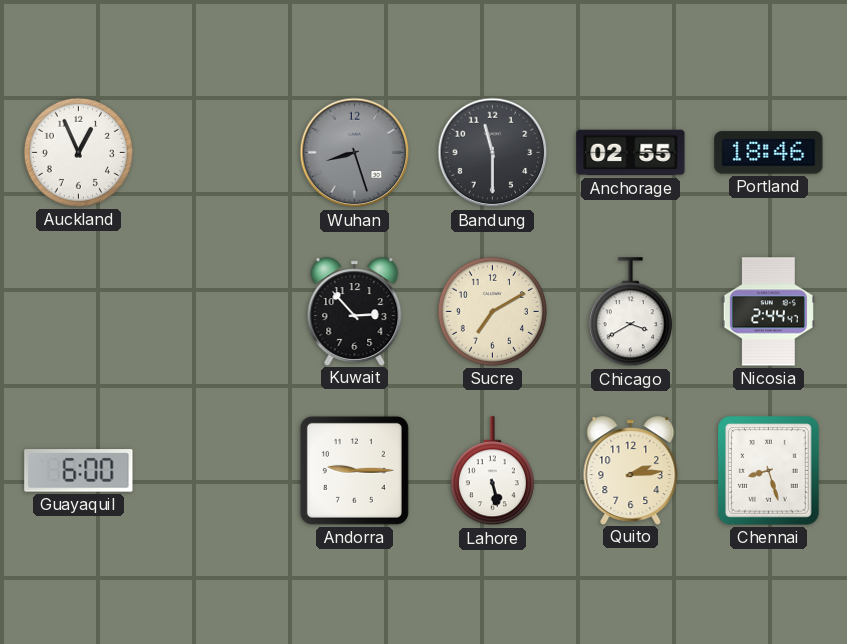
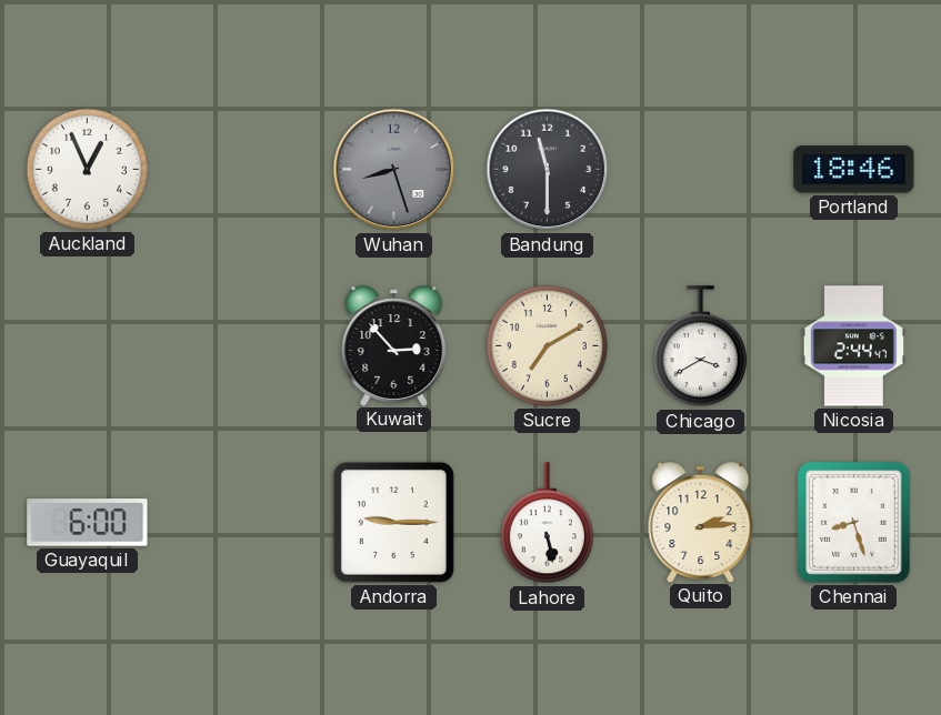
Anchorage: 02:55 -> none (631, 153)
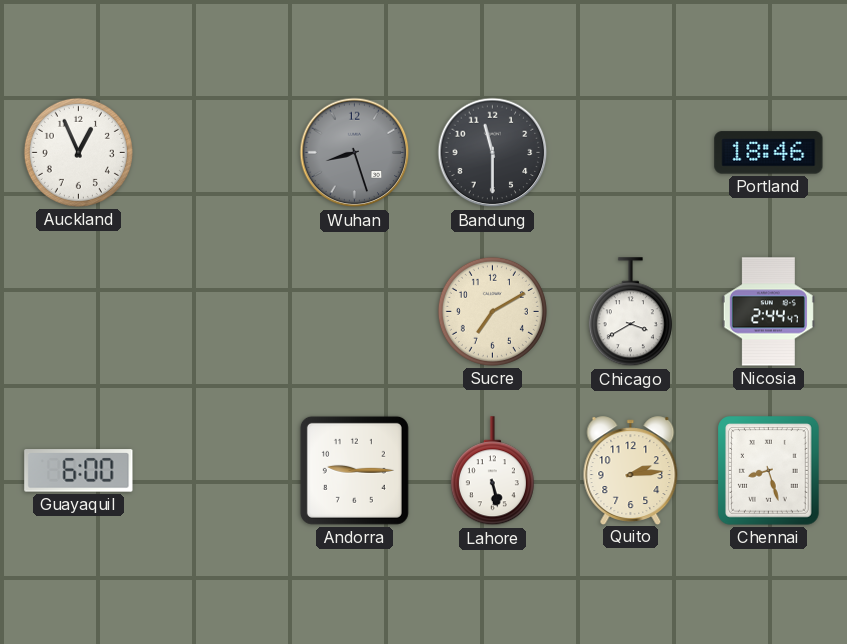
Kuwait: 2:53 -> none (394, 345)
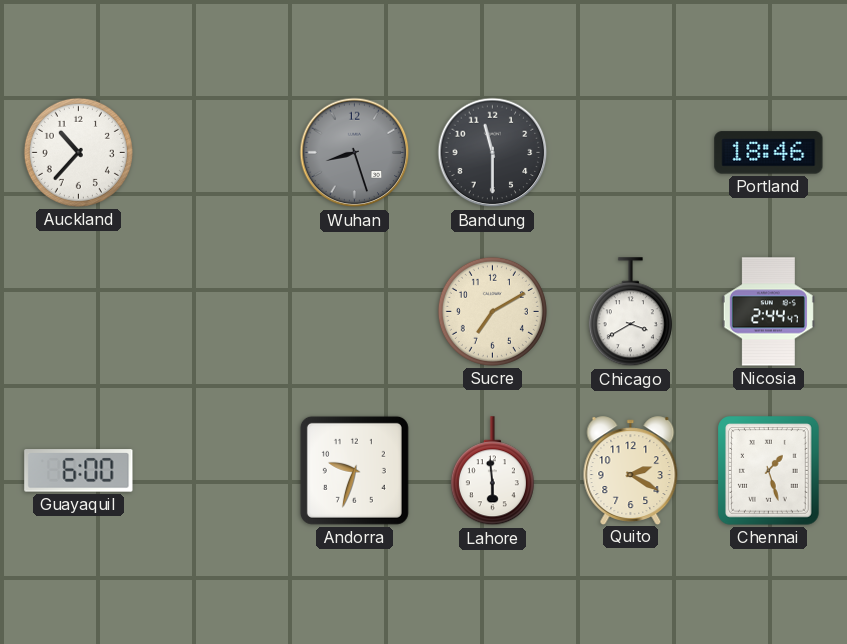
Auckland: 12:56 -> 10:37 (78, 152)
Andorra: 9:15 -> 9:33 (354, 470)
Lahore: 5:28 -> 5:59 (492, 471)
Quito: 2:14 -> 2:20 (631, 470)
Chennai: 8:27 -> 1:27 (769, 471)
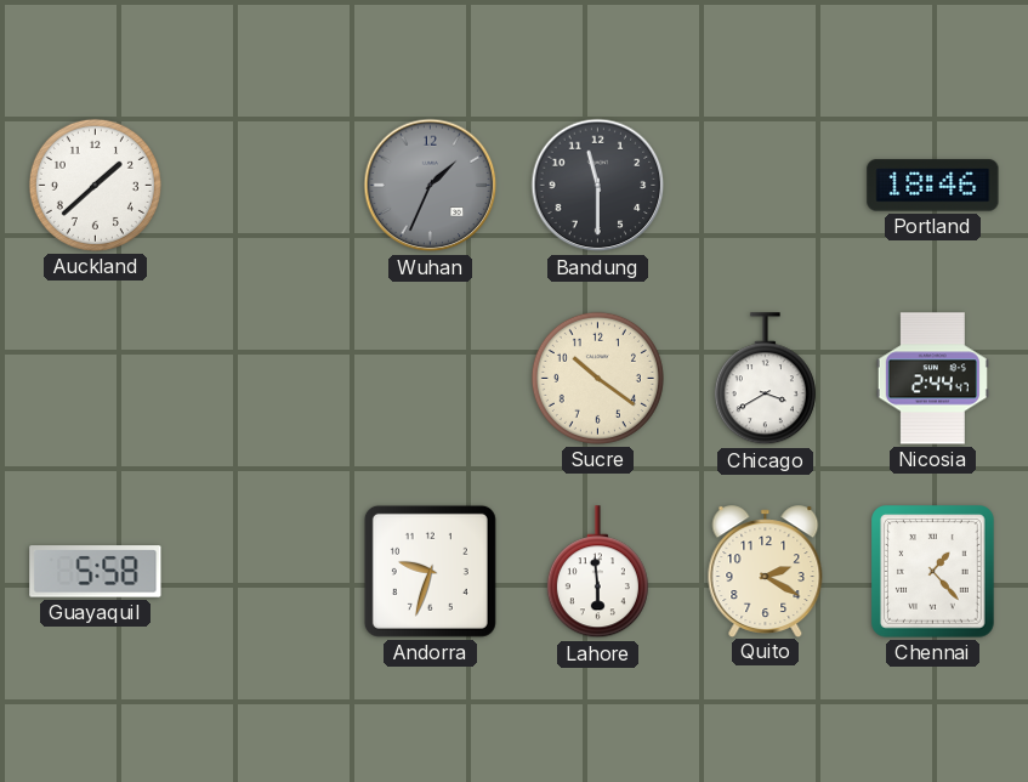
Auckland: 10:37 -> 1:38 (95, 185)
Wuhan: 8:27 -> 1:34 (431, 186)
Sucre: 7:10 -> 10:21 (597, 378)
Guayaquil: 6:00 -> 5:58 (96, 572)
Chennai: 1:27 -> 1:23 (933, 572)
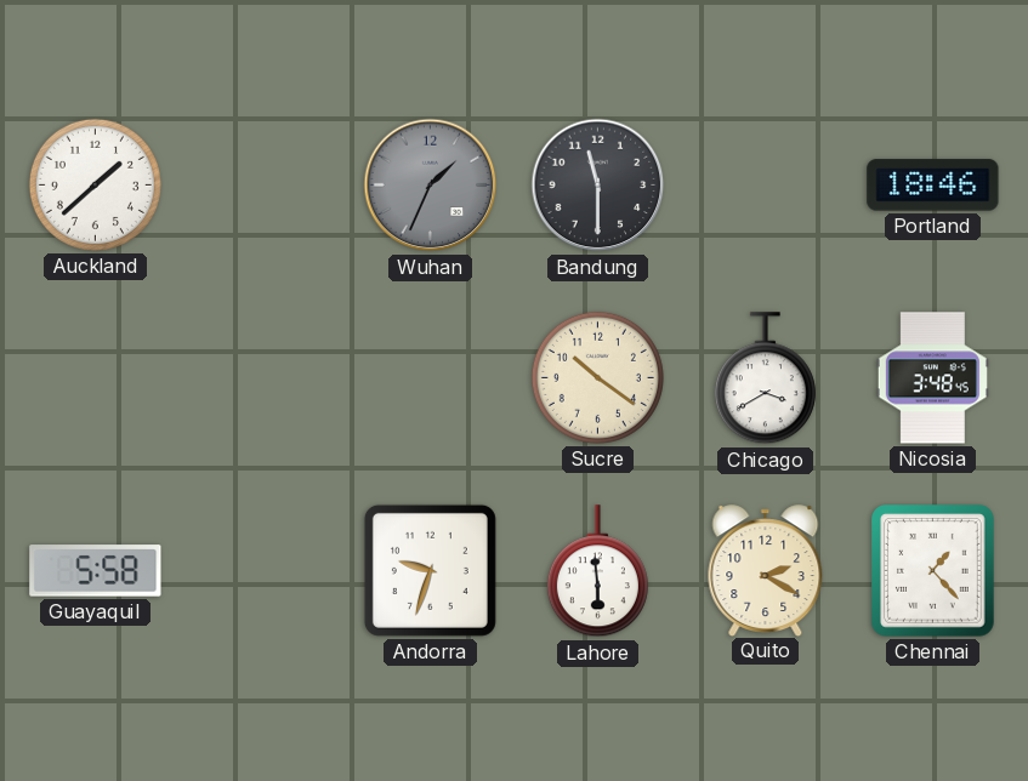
Nicosia: 2:44 -> 3:48 (932, 378)
